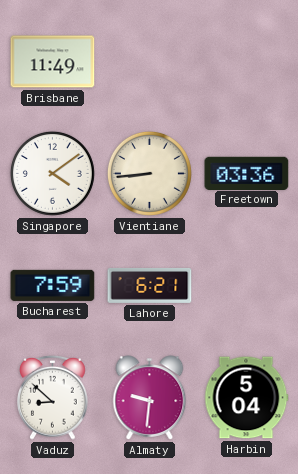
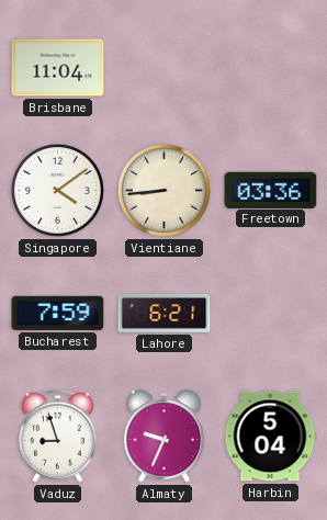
Brisbane: 11:49 -> 11:04 (58, 68)
Vaduz: 8:52 -> 8:57 (58, 436)
Almaty: 9:31 -> 9:34 (165, 437)
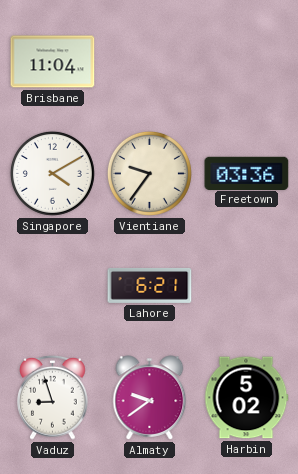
Singapore: 4:09 -> 4:10 (52, 173)
Vientiane: 8:44 -> 9:36 (149, 173)
Bucharest: 7:59 -> none (58, 313)
Almaty: 9:34 -> 9:39 (150, 398)
Harbin: 5:04 -> 5:02 (246, 398)
